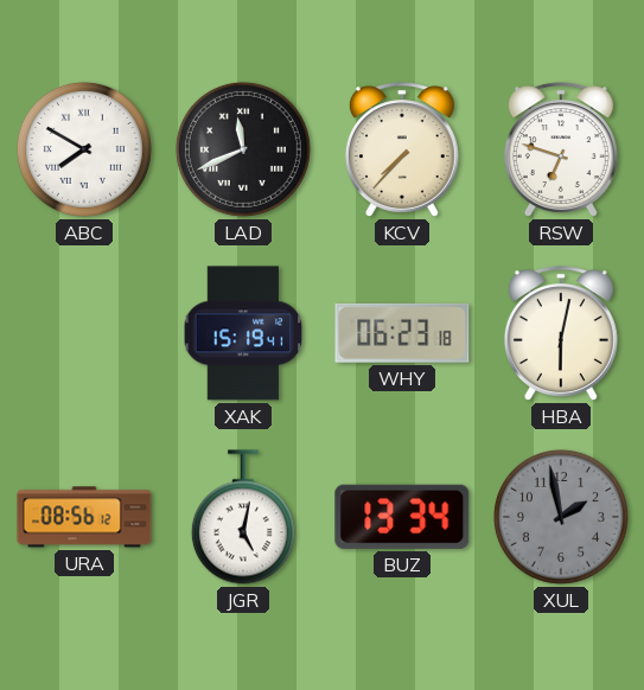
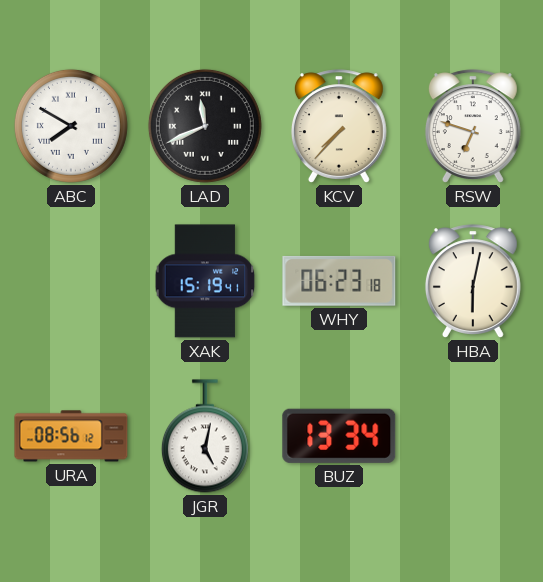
XUL: 1:58 -> none (561, 517)
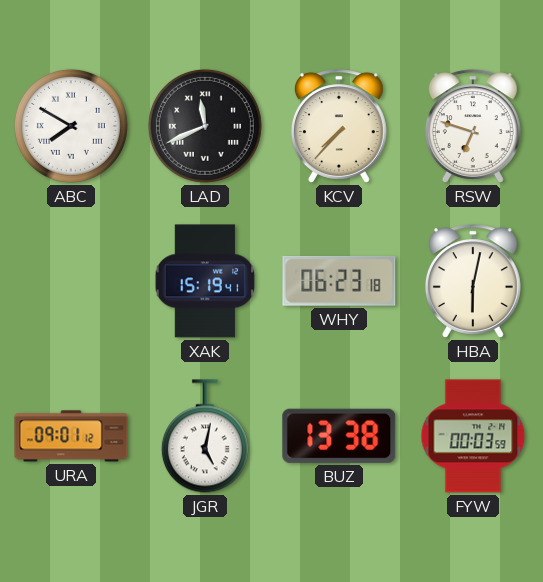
URA: 08:56 -> 09:01 (71, 436)
BUZ: 13:34 -> 13:38 (339, 436)
FYW: none -> 00:03 (473, 436)
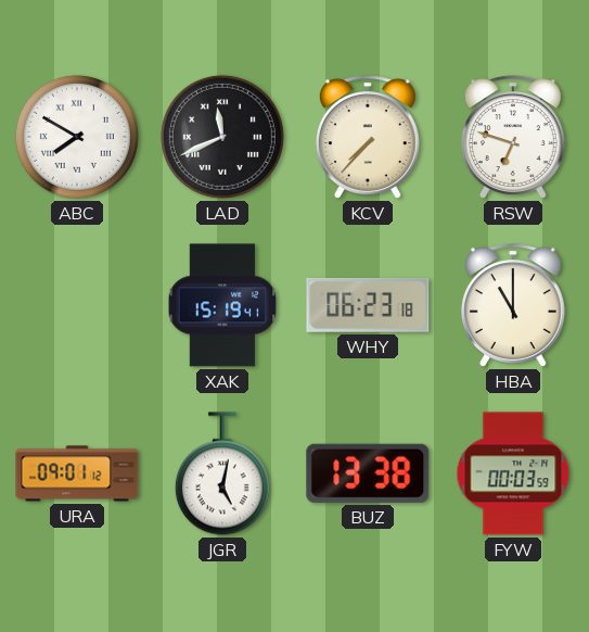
HBA: 6:02 -> 11:00 (513, 305)
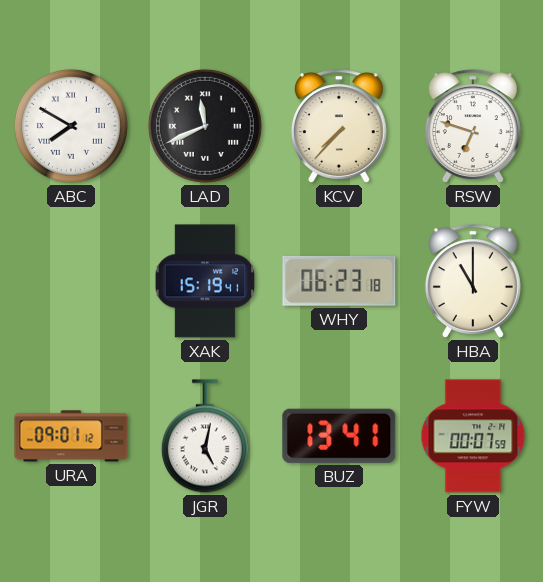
BUZ: 13:38 -> 13:41 (339, 436)
FYW: 00:03 -> 00:07 (473, 436)
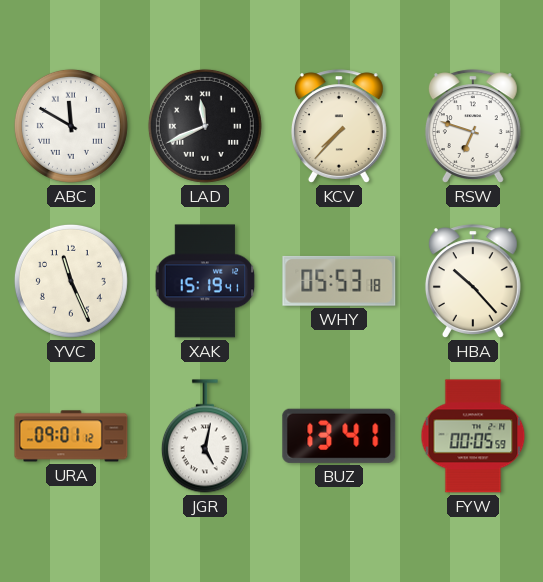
ABC: 7:50 -> 11:50 (71, 126)
YVC: none -> 11:26 (71, 281)
WHY: 06:23 -> 05:53 (339, 281)
HBA: 11:00 -> 10:23 (473, 281)
FYW: 00:07 -> 00:05 (473, 436)
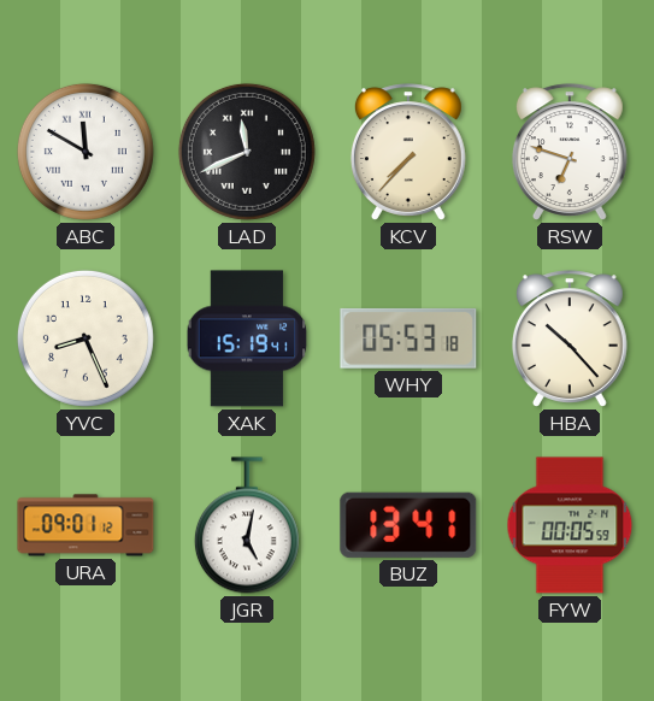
YVC: 11:26 -> 8:26 (86, 338)
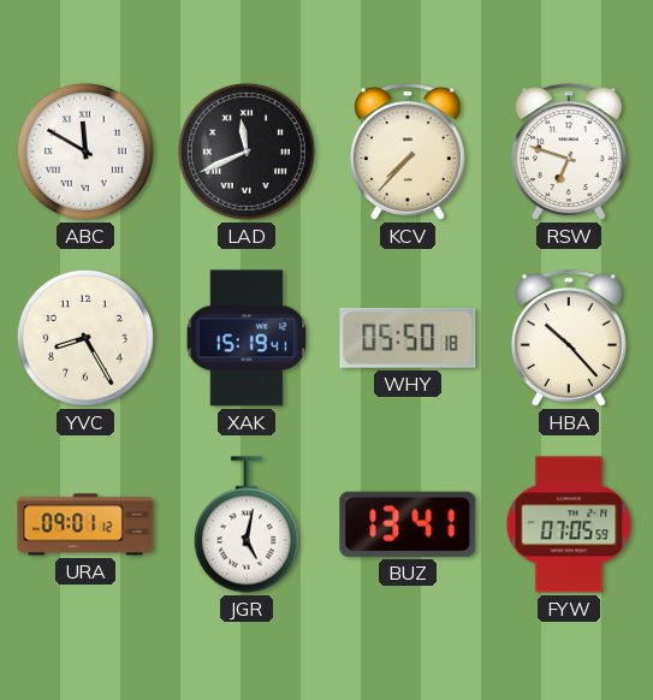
YVC: 8:26 -> 8:25 (85, 338)
WHY: 05:53 -> 05:50 (408, 338)
FYW: 00:05 -> 07:05 (569, 524)
